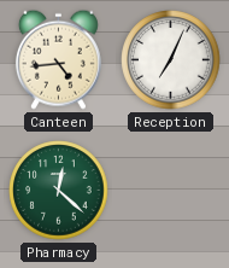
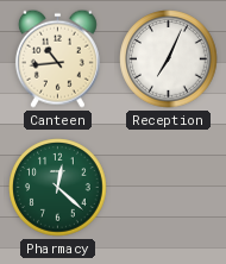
Canteen: 4:44 -> 10:44 (57, 58)
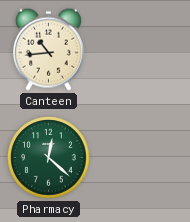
Reception: 7:04 -> none (169, 59)
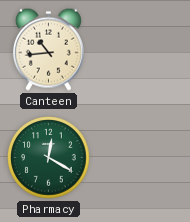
Pharmacy: 12:22 -> 12:20 (49, 158)
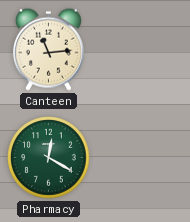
Canteen: 10:44 -> 11:14 (48, 49)
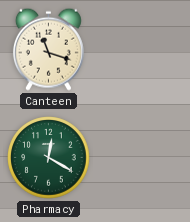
Canteen: 11:14 -> 11:18 (48, 49)
